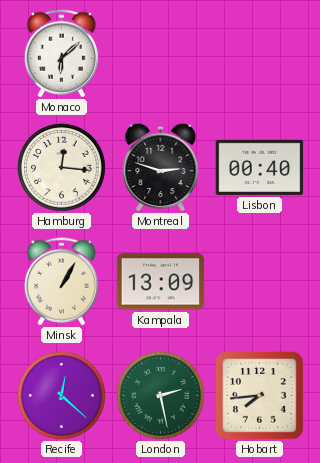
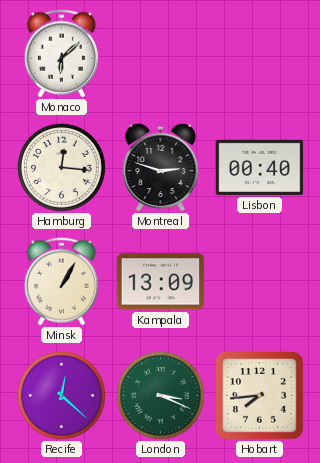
London: 2:28 -> 3:19 (161, 396)
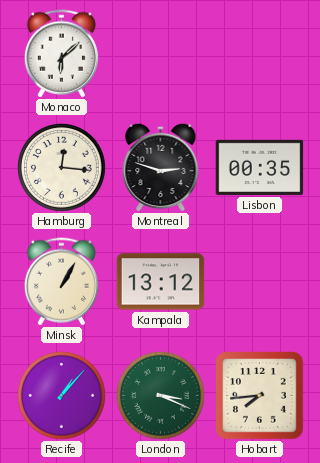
Lisbon: 00:40 -> 00:35 (260, 167)
Kampala: 13:09 -> 13:12 (161, 282)
Recife: 12:22 -> 1:07 (62, 396)
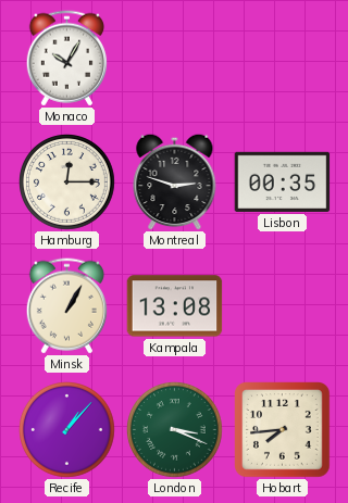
Monaco: 6:08 -> 10:05 (66, 59)
Hamburg: 12:16 -> 12:15 (67, 183)
Kampala: 13:12 -> 13:08 (175, 306)
